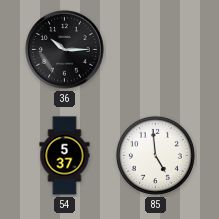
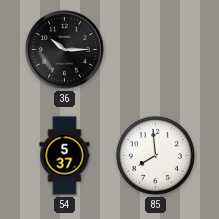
85: 4:59 -> 7:59 (155, 155)
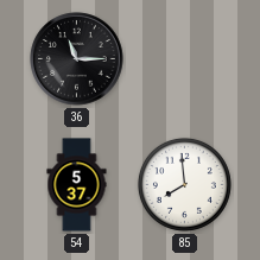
36: 10:15 -> 11:15 (77, 59)
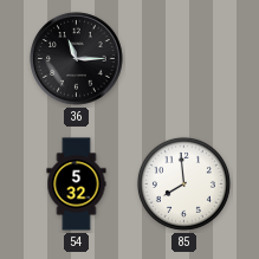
54: 5:37 -> 5:32 (77, 184)
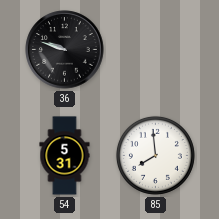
36: 11:15 -> 9:48 (65, 50)
54: 5:32 -> 5:31 (65, 156)
